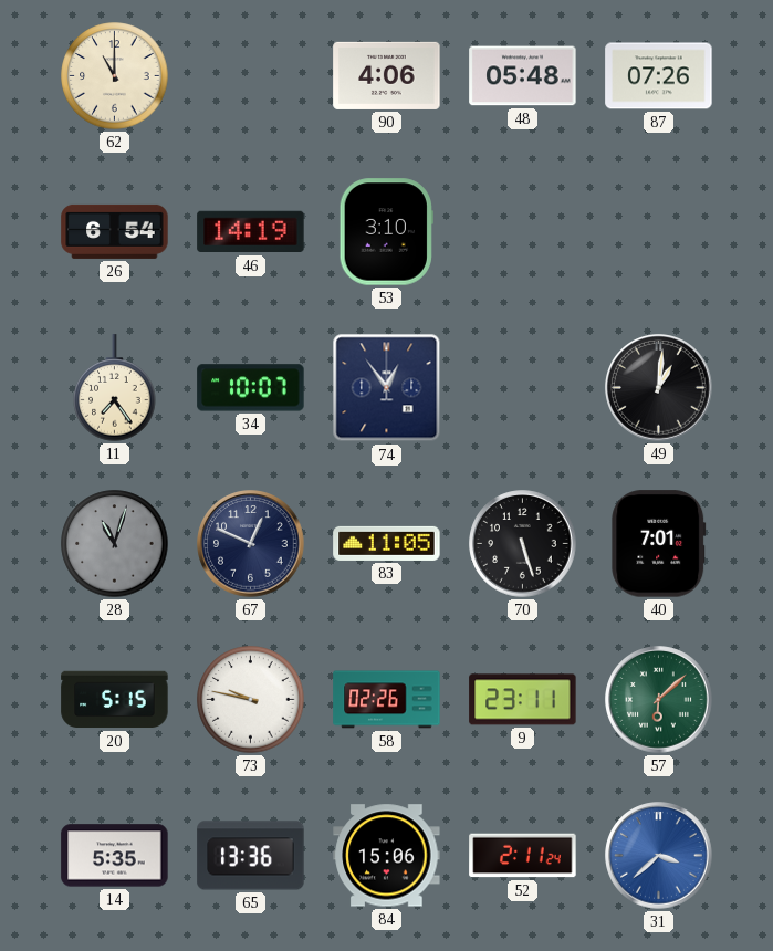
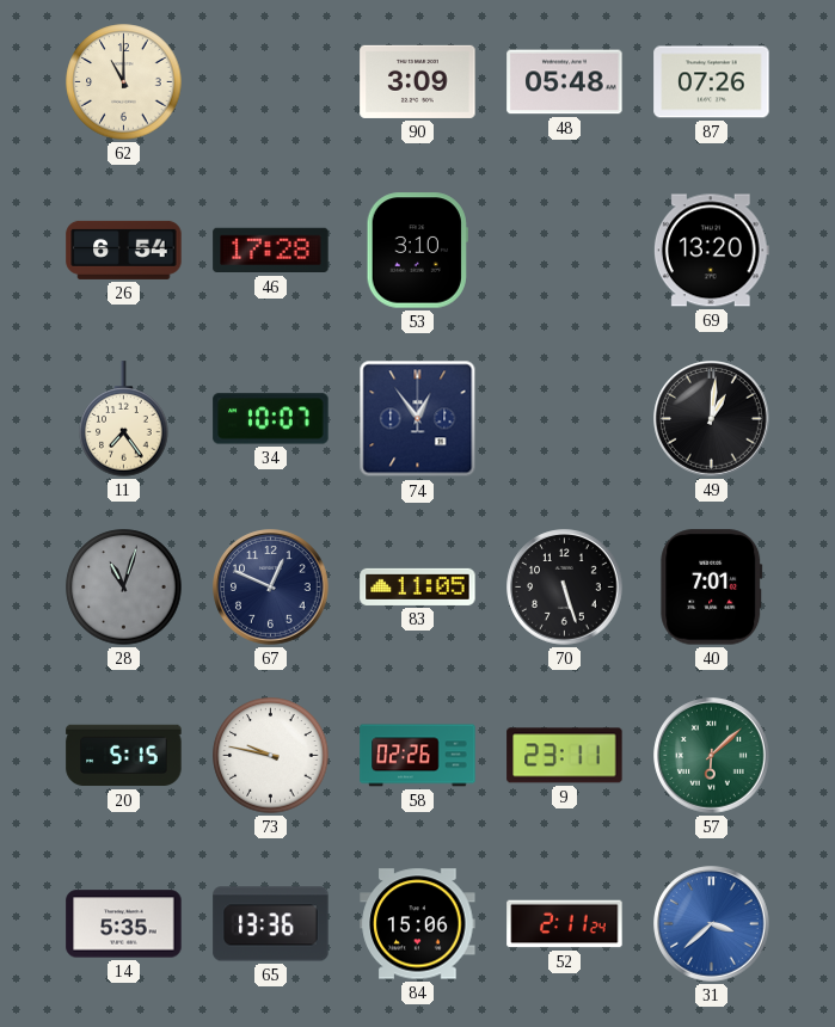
90: 4:06 -> 3:09 (418, 81)
46: 14:19 -> 17:28 (271, 251)
69: none -> 13:20 (711, 251)
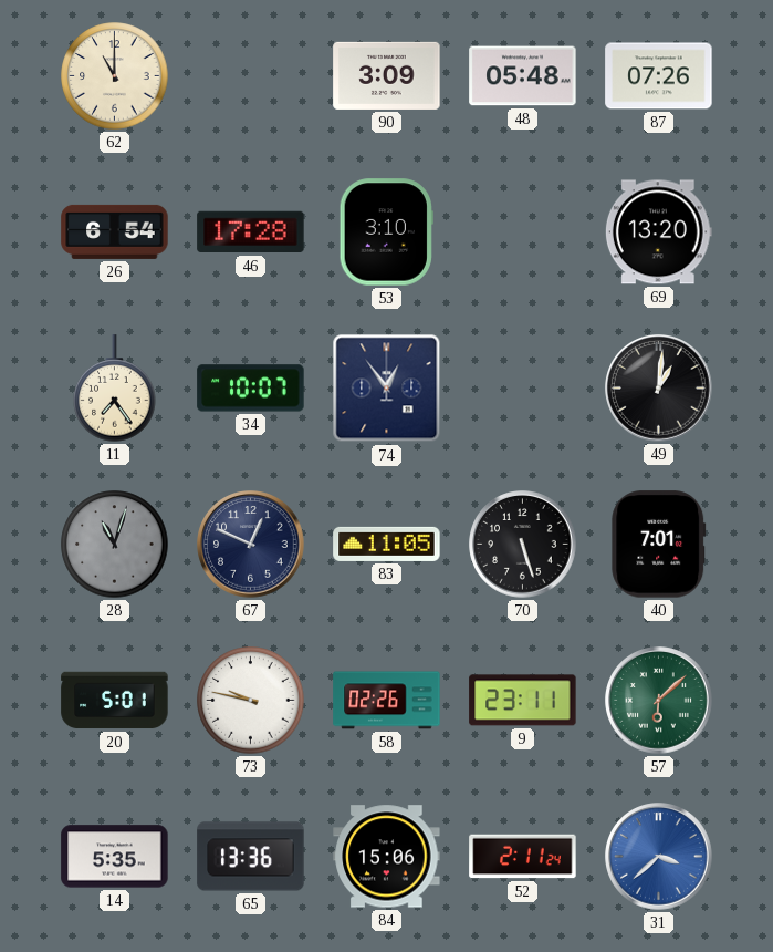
20: 5:15 -> 5:01 (115, 701)
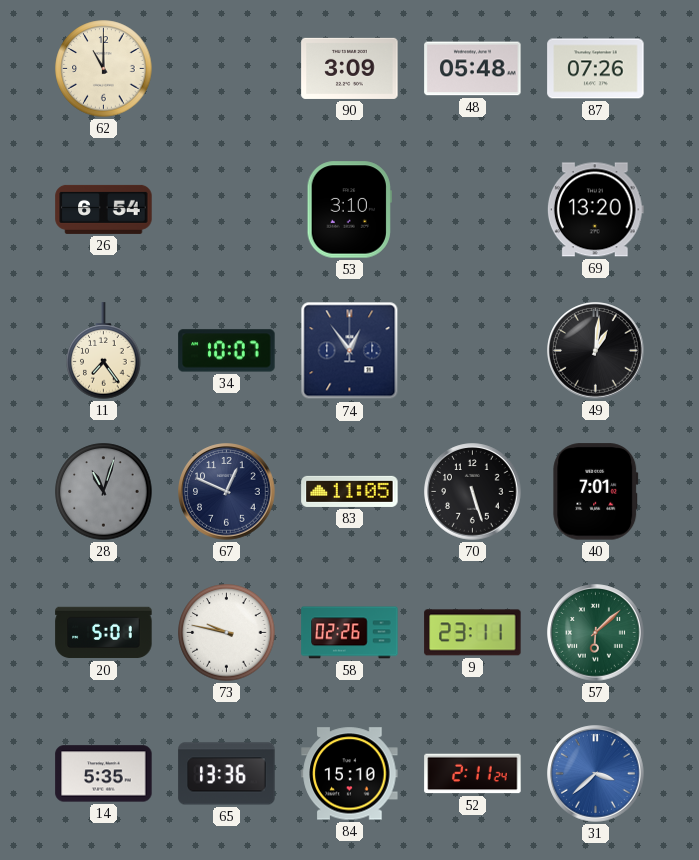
46: 17:28 -> none (251, 232)
84: 15:06 -> 15:10 (350, 774)
